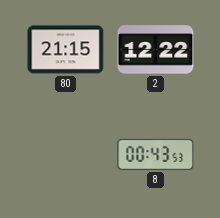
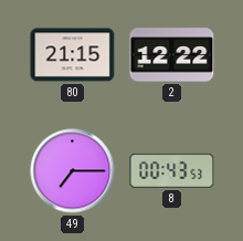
49: none -> 7:15 (73, 171)
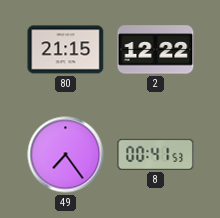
49: 7:15 -> 7:24 (66, 155)
8: 00:43 -> 00:41 (156, 154)
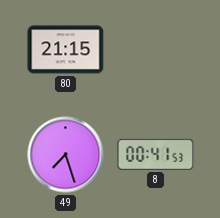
2: 12:22 -> none (156, 50)
49: 7:24 -> 7:27 (66, 155)
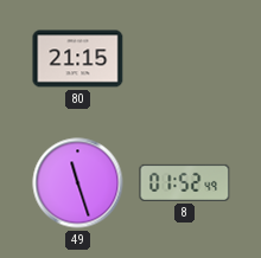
49: 7:27 -> 11:27 (78, 183)
8: 00:41 -> 01:52 (185, 182)
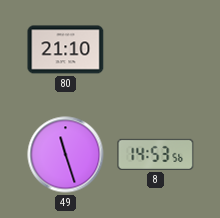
80: 21:15 -> 21:10 (66, 50)
8: 01:52 -> 14:53 (156, 154)
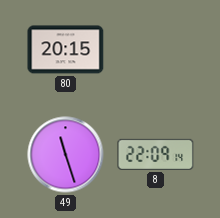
80: 21:10 -> 20:15 (66, 50)
8: 14:53 -> 22:09 (156, 154)
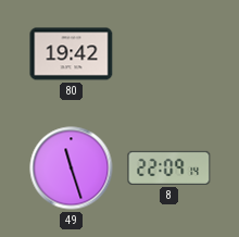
80: 20:15 -> 19:42 (72, 54)
